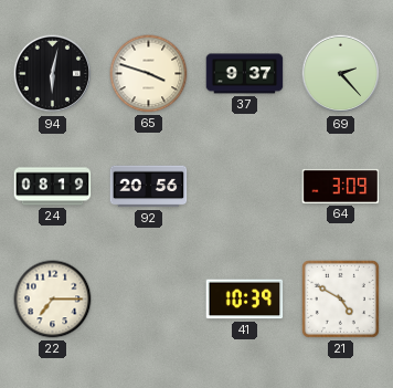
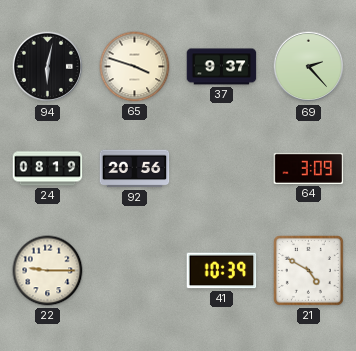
22: 7:15 -> 9:15 (48, 271)
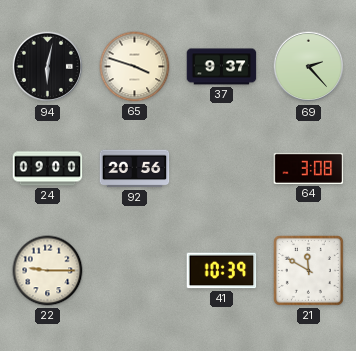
24: 08:19 -> 09:00 (48, 169)
64: 3:09 -> 3:08 (309, 168)
21: 4:50 -> 11:50 (308, 270)
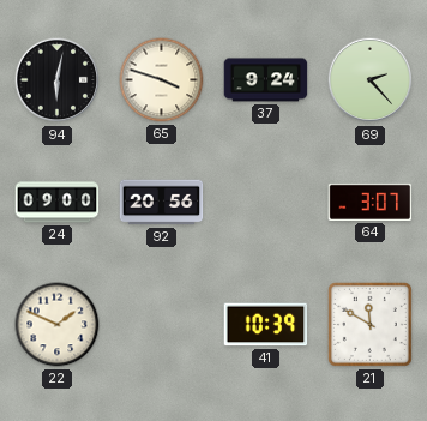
37: 9:37 -> 9:24 (266, 80)
64: 3:08 -> 3:07 (371, 202)
22: 9:15 -> 1:49 (58, 325)
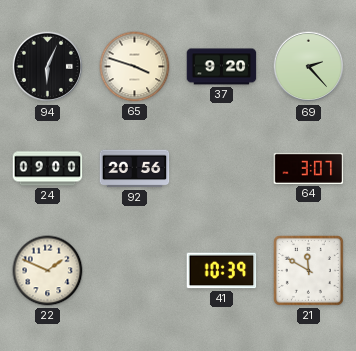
94: 6:02 -> 6:04 (48, 67)
37: 9:24 -> 9:20 (222, 67)
